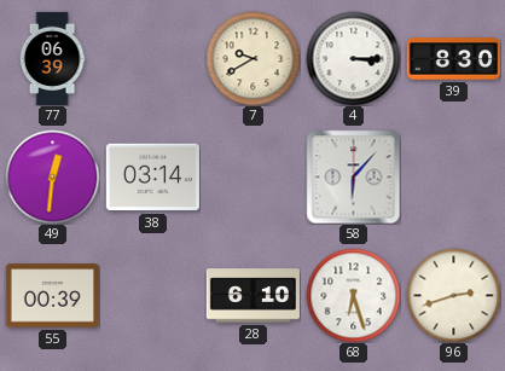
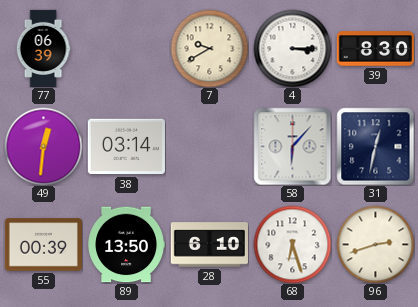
31: none -> 12:32 (375, 146)
89: none -> 13:50 (126, 245)
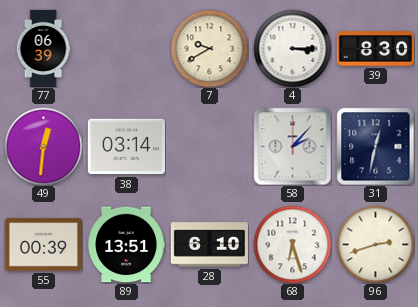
58: 6:07 -> 2:07 (292, 146)
89: 13:50 -> 13:51 (126, 245)
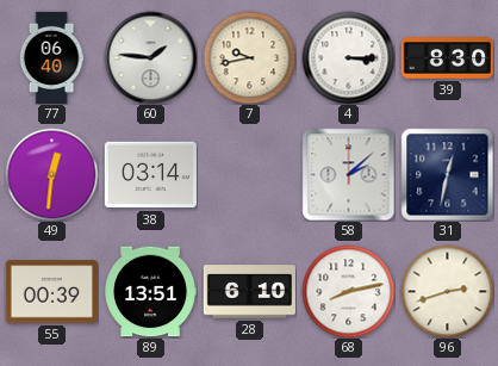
77: 06:39 -> 06:40 (51, 57)
60: none -> 1:46 (150, 57)
7: 9:40 -> 9:43 (249, 57)
58: 2:07 -> 2:08 (348, 174)
68: 6:27 -> 8:13 (348, 291)
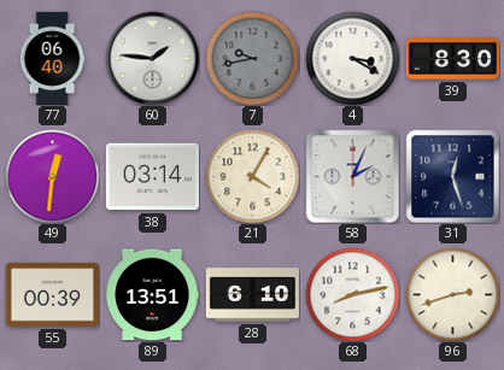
7 dial: cream -> grey (252, 58)
4: 3:15 -> 3:20 (352, 58)
21: none -> 4:05 (252, 176)
58: 2:08 -> 2:04 (352, 176)
31: 12:32 -> 12:27 (452, 176)
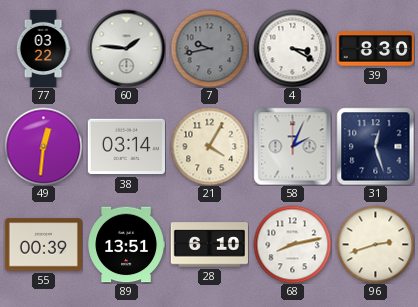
77: 06:40 -> 03:22 (43, 48)
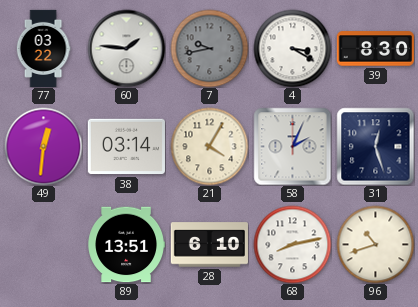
55: 00:39 -> none (43, 245)
96: 2:42 -> 10:42 (375, 244)
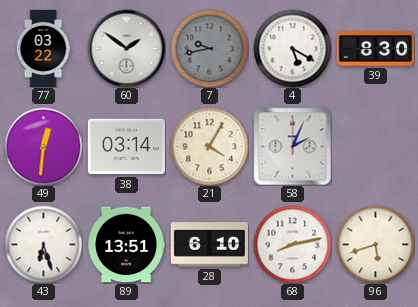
60: 1:46 -> 1:51 (126, 48)
4: 3:20 -> 5:20 (292, 48)
31: 12:27 -> none (375, 146)
43: none -> 6:27 (43, 244)
96: 10:42 -> 5:42 (375, 244)
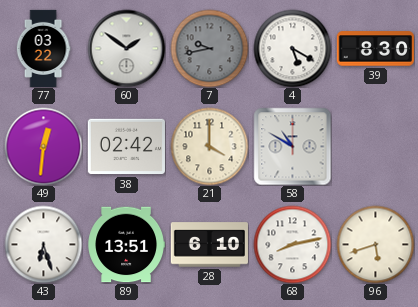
38: 03:14 -> 02:42 (126, 147)
21: 4:05 -> 4:00 (209, 146)
58: 2:04 -> 10:50 (292, 146)
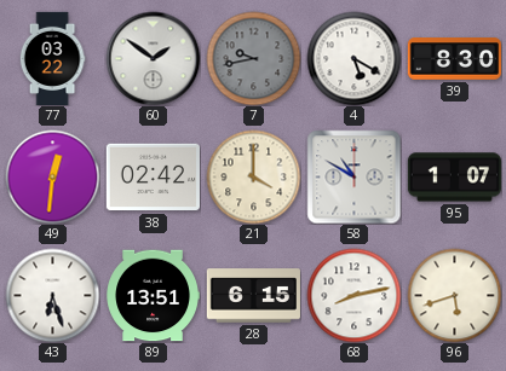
95: none -> 1:07 (454, 178)
28: 6:10 -> 6:15 (253, 296)
